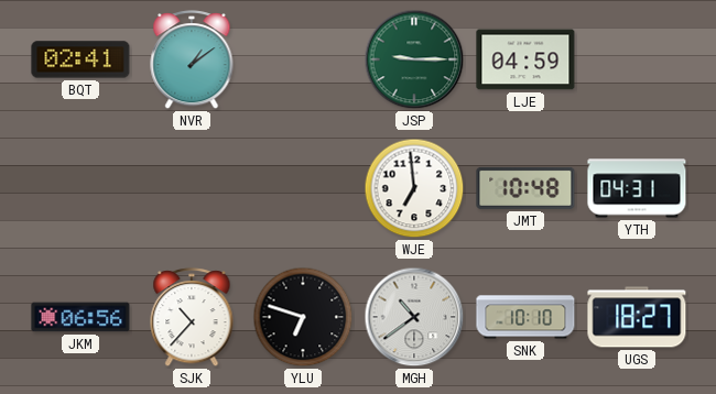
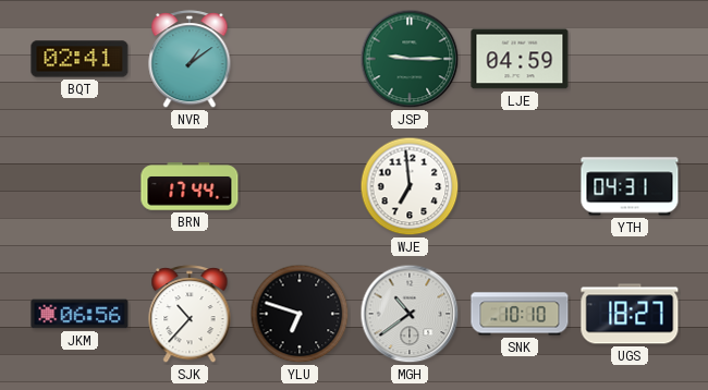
BRN: none -> 17:44 (190, 186)
JMT: 10:48 -> none (525, 188)
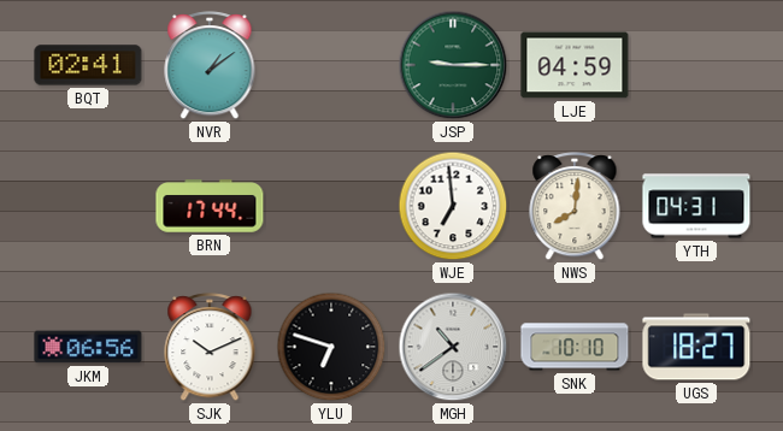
NWS: none -> 8:01 (575, 207)
SJK: 10:37 -> 10:11 (210, 348)
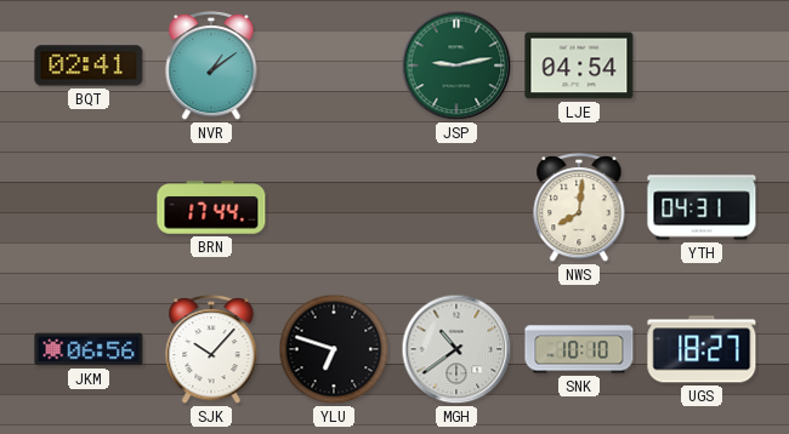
JSP: 9:15 -> 9:13 (456, 65)
LJE: 04:59 -> 04:54 (579, 65)
WJE: 6:59 -> none (453, 206)
SJK: 10:11 -> 10:07 (211, 350)
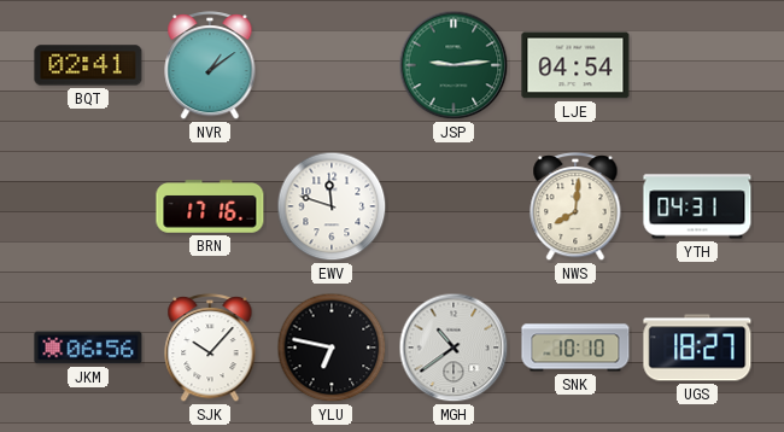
JSP: 9:13 -> 9:14 (454, 65)
BRN: 17:44 -> 17:16 (210, 206)
EWV: none -> 11:48 (332, 206)
YLU: 6:48 -> 6:47 (332, 348)
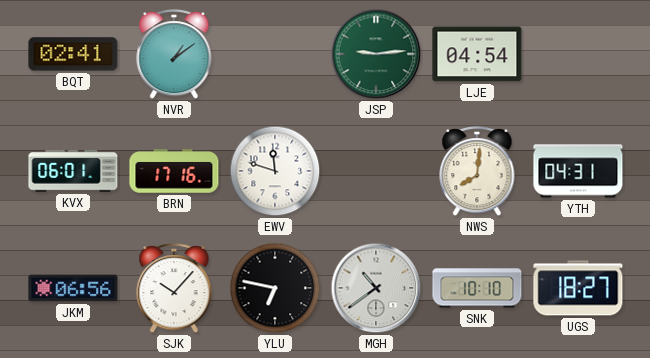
KVX: none -> 06:01 (73, 171)
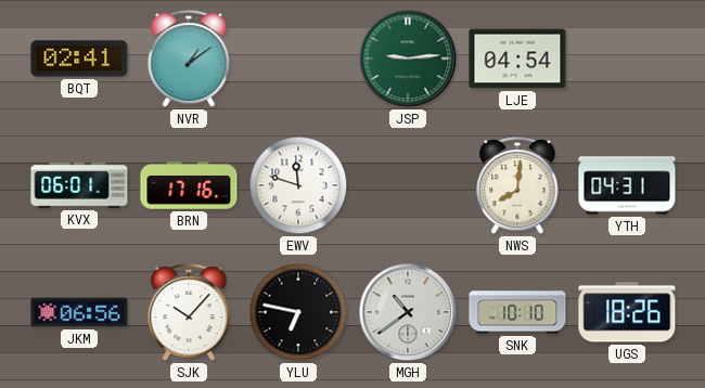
UGS: 18:27 -> 18:26 (627, 312)
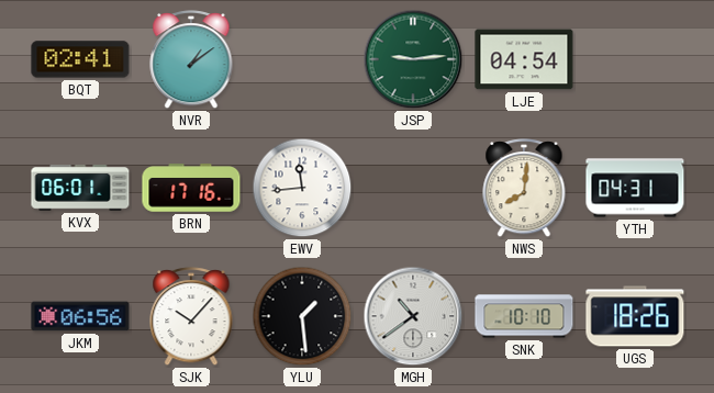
EWV: 11:48 -> 11:44 (302, 188)
YLU: 6:47 -> 1:29 (302, 316)
